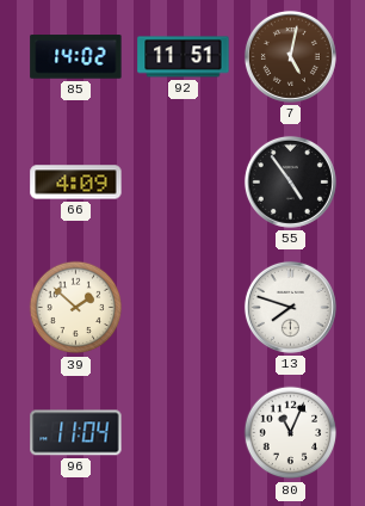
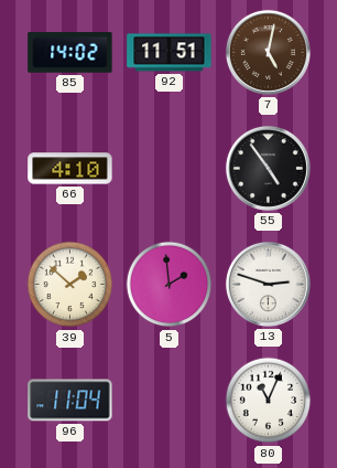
66: 4:09 -> 4:10 (70, 169)
5: none -> 1:59 (170, 285)
13: 7:48 -> 2:48 (268, 284)
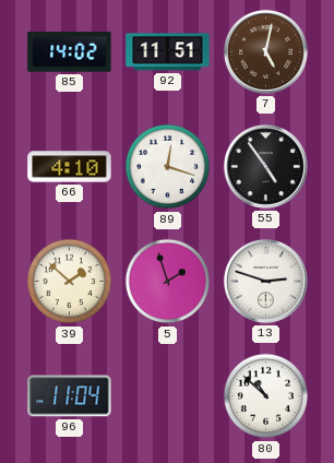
89: none -> 12:18 (168, 167)
5: 1:59 -> 1:57 (168, 282)
80: 11:04 -> 10:52 (266, 396)
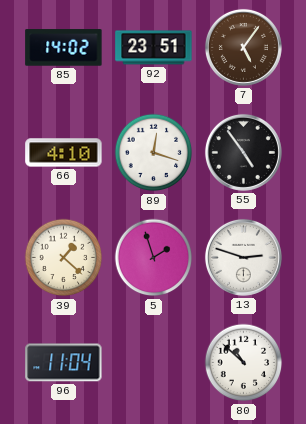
92: 11:51 -> 23:51 (154, 48)
7: 5:02 -> 5:06 (243, 47)
39: 1:52 -> 1:22 (64, 258)
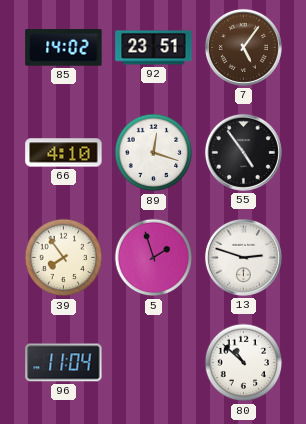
39: 1:22 -> 7:54 (64, 258)
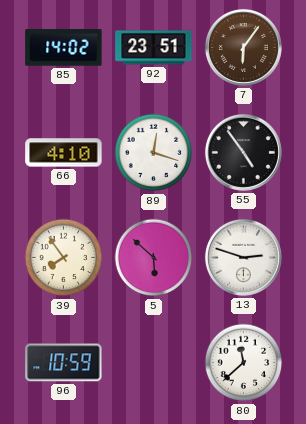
7: 5:06 -> 6:06 (243, 47)
5: 1:57 -> 5:52 (154, 258)
96: 11:04 -> 10:59 (64, 363)
80: 10:52 -> 11:38 (244, 363)
